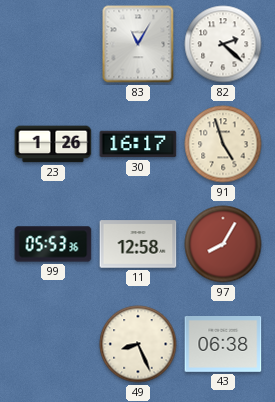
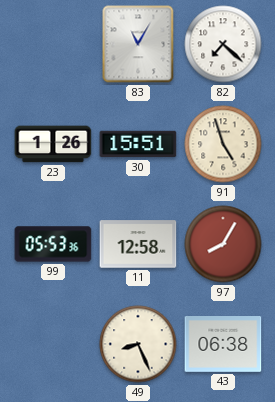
82: 2:22 -> 7:22 (223, 44)
30: 16:17 -> 15:51 (138, 144)
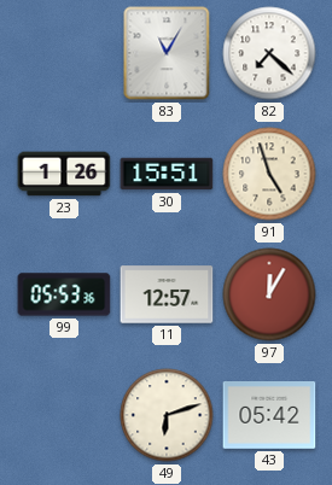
11: 12:58 -> 12:57 (167, 294)
97: 8:05 -> 12:05 (269, 294)
49: 8:26 -> 6:12 (167, 415)
43: 06:38 -> 05:42 (269, 416)
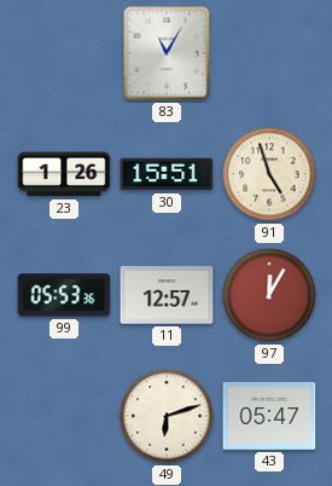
82: 7:22 -> none (269, 53)
43: 05:42 -> 05:47 (269, 417)
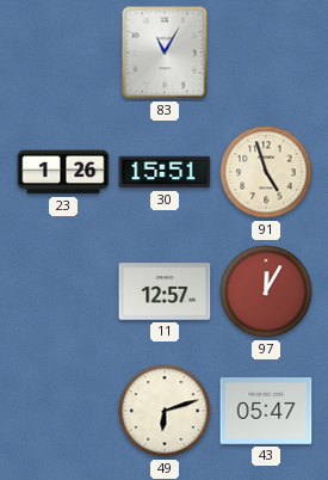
99: 05:53 -> none (64, 295)
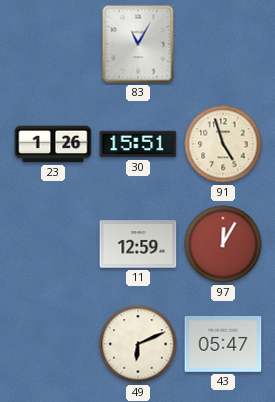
11: 12:57 -> 12:59 (138, 244)
49: 6:12 -> 6:11 (138, 344)
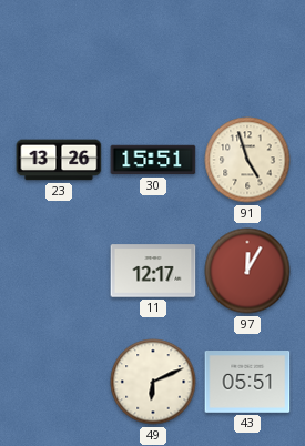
83: 11:05 -> none (138, 44)
23: 1:26 -> 13:26 (59, 160)
11: 12:59 -> 12:17 (153, 271)
43: 05:47 -> 05:51 (247, 383)
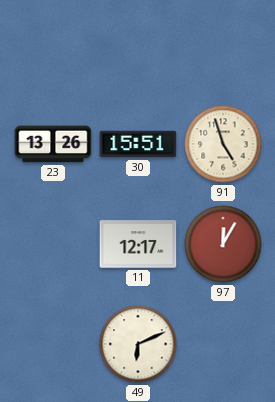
43: 05:51 -> none (247, 383)
